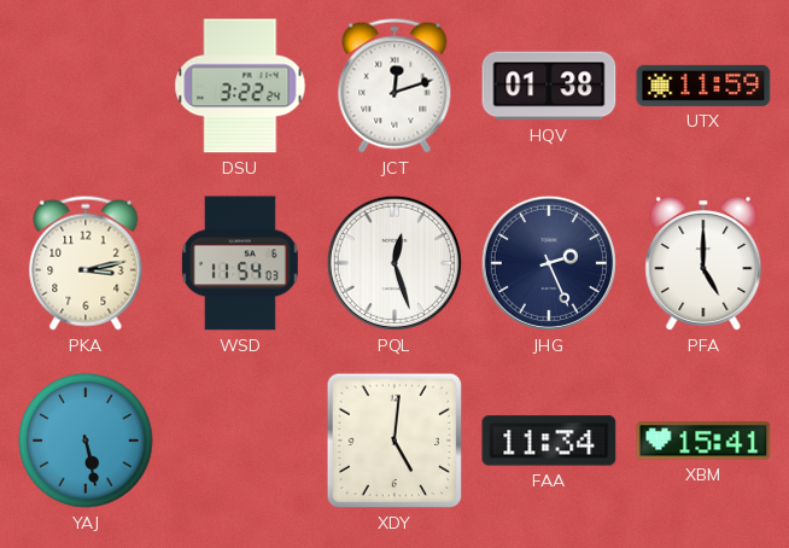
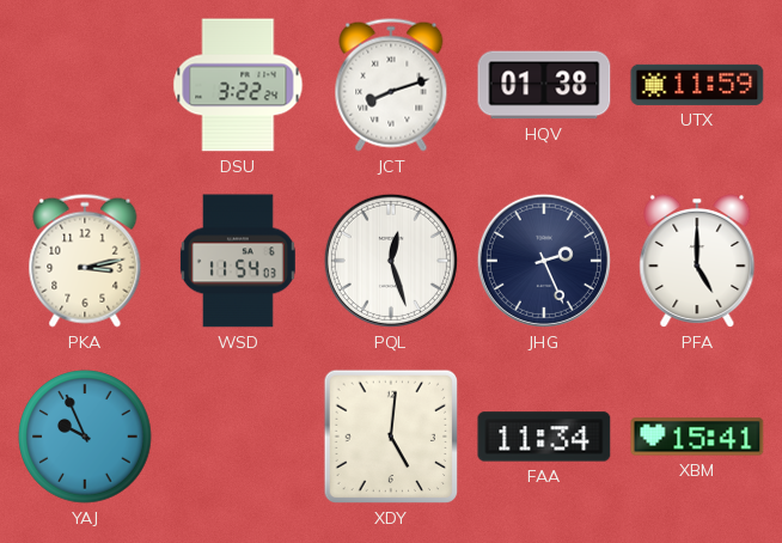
JCT: 12:12 -> 8:12 (391, 85)
YAJ: 5:28 -> 9:56 (85, 437)
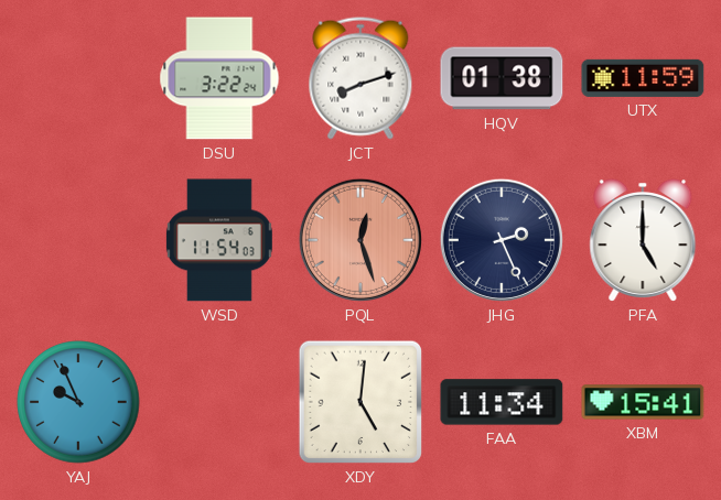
PKA: 3:13 -> none (85, 261)
PQL dial: white -> salmon (360, 240)
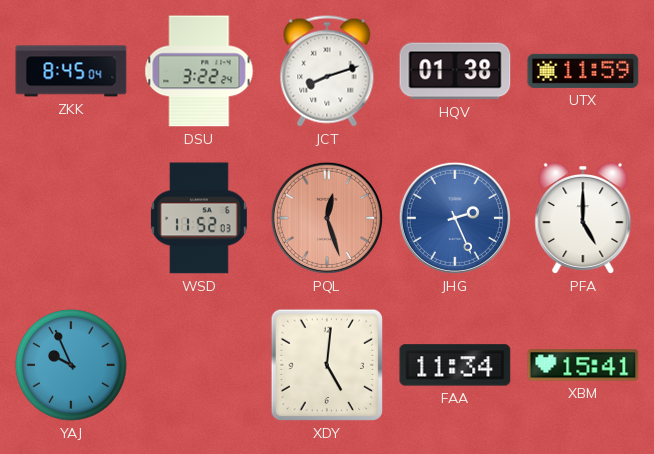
ZKK: none -> 8:45 (71, 71)
WSD: 11:54 -> 11:52 (199, 218)
JHG dial: navy -> blue (455, 218)
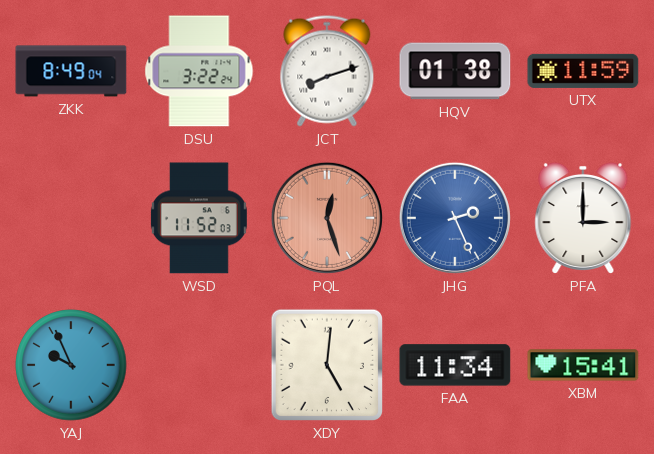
ZKK: 8:45 -> 8:49 (71, 71)
PFA: 5:00 -> 3:00 (583, 218)
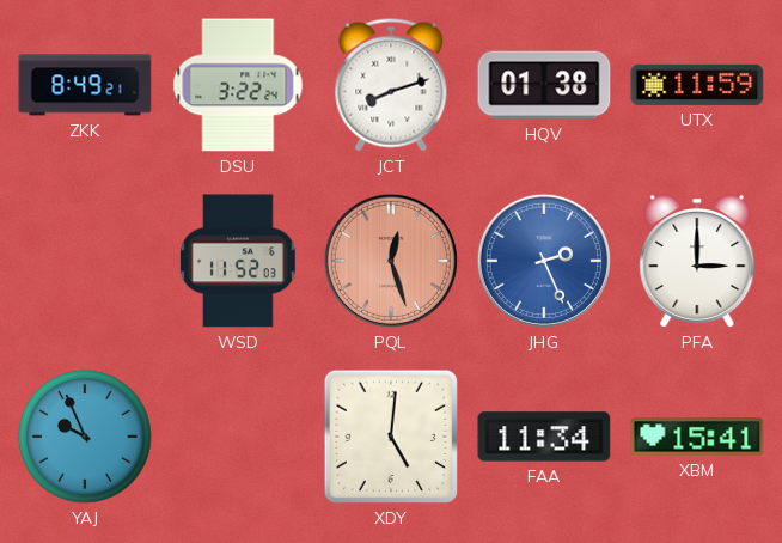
ZKK: 8:49:04 -> 8:49:21 (85, 85)
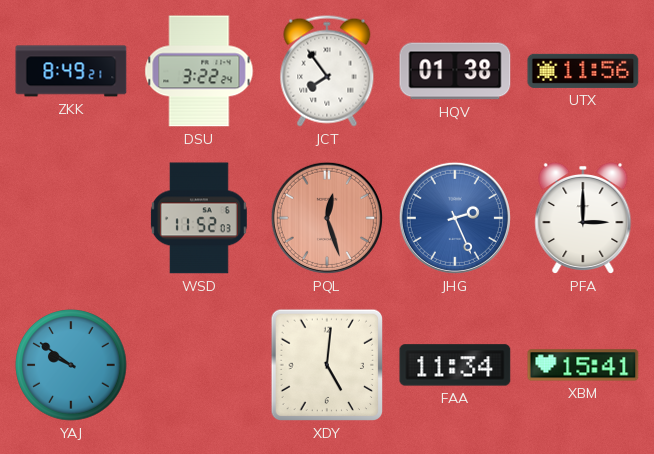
JCT: 8:12 -> 7:54 (327, 71)
UTX: 11:59 -> 11:56 (583, 71)
YAJ: 9:56 -> 9:51 (71, 365)
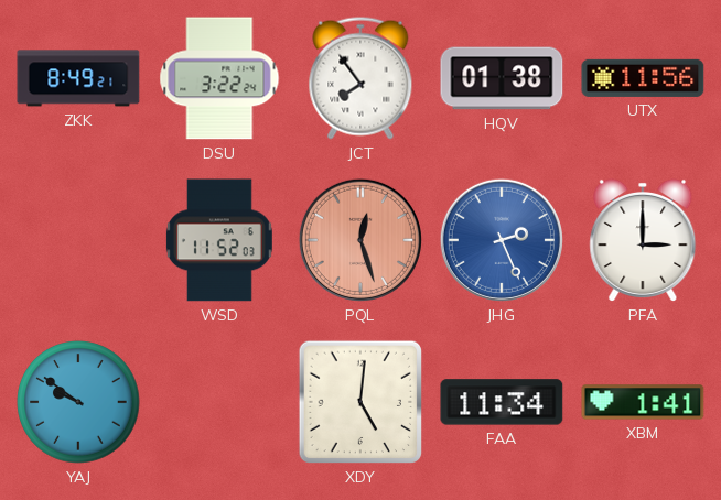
XBM: 15:41 -> 1:41 (643, 402)
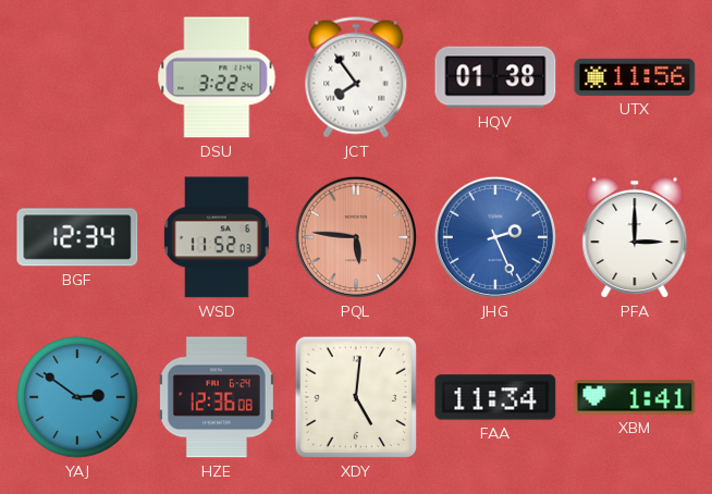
ZKK: 8:49 -> none (78, 78)
BGF: none -> 12:34 (77, 237)
PQL: 12:27 -> 5:46 (356, 237)
YAJ: 9:51 -> 2:51 (77, 397)
HZE: none -> 12:36 (217, 397)
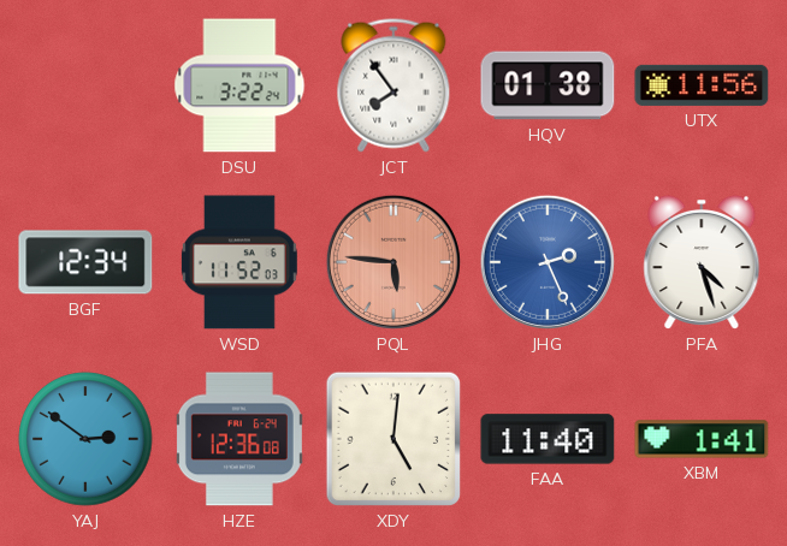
PFA: 3:00 -> 4:27 (702, 262)
FAA: 11:34 -> 11:40 (548, 439)
